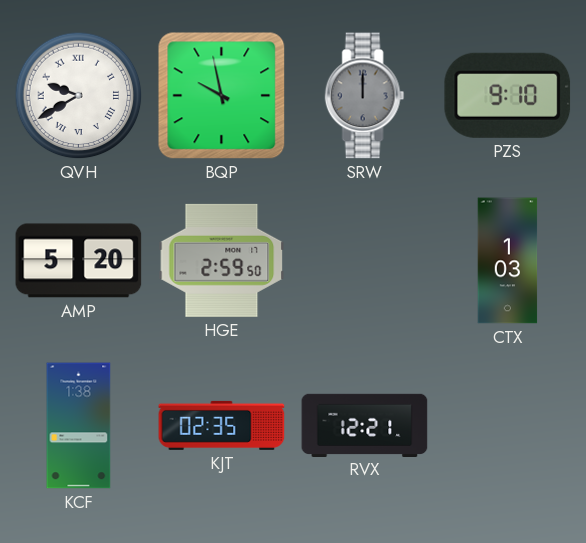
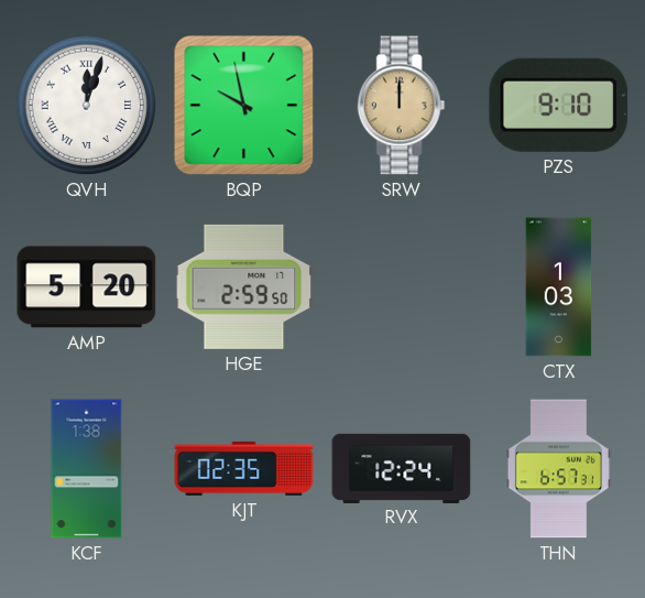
QVH: 9:40 -> 12:03 (87, 106)
SRW dial: grey -> champagne (402, 106)
RVX: 12:21 -> 12:24 (402, 468)
THN: none -> 6:57 (558, 469)
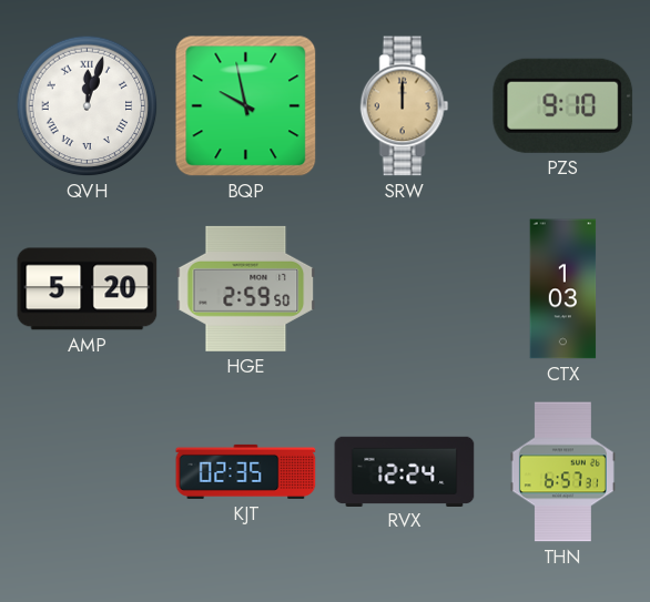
KCF: 1:38 -> none (87, 469)
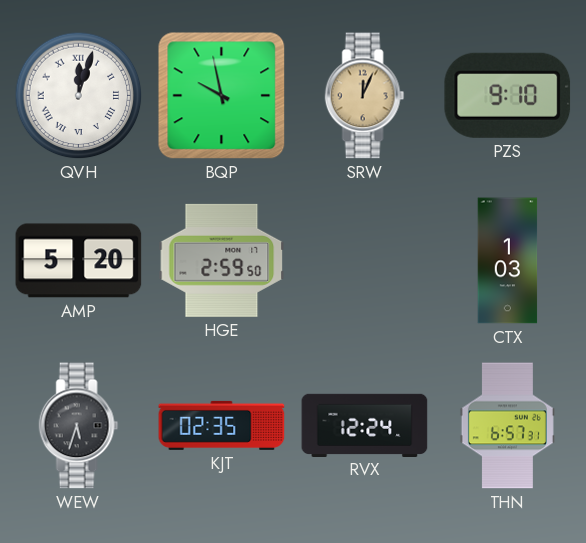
SRW: 12:00 -> 12:04 (365, 96)
WEW: none -> 5:33 (79, 426)
